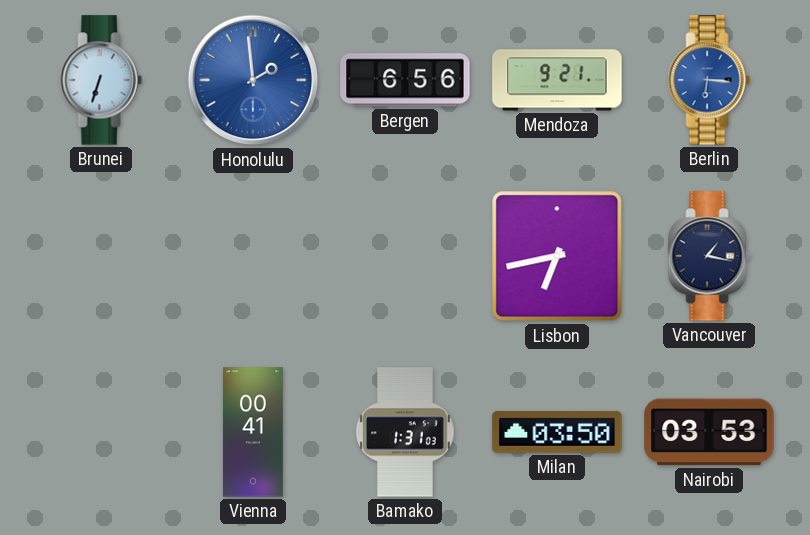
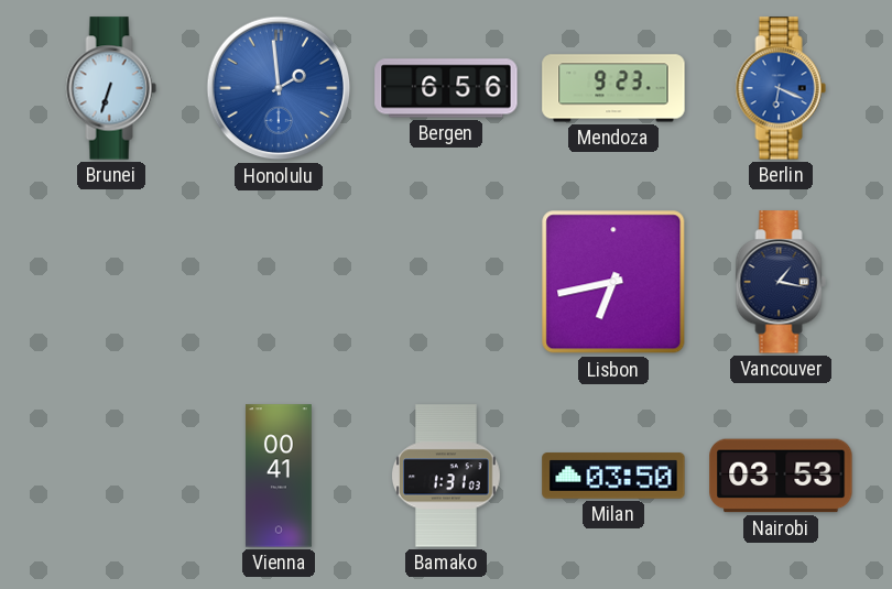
Mendoza: 9:21 -> 9:23 (613, 88)
Berlin: 6:16 -> 6:19 (781, 88)
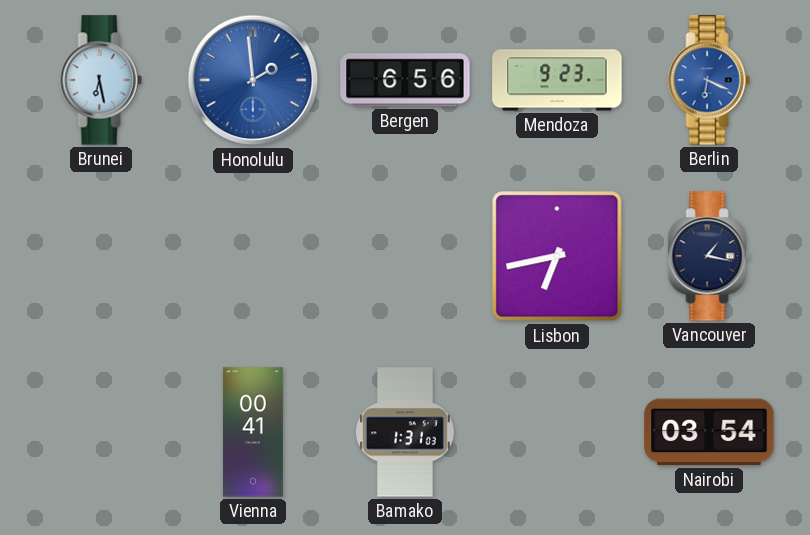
Brunei: 6:33 -> 6:28 (101, 80)
Milan: 03:50 -> none (613, 476)
Nairobi: 03:53 -> 03:54 (709, 432)
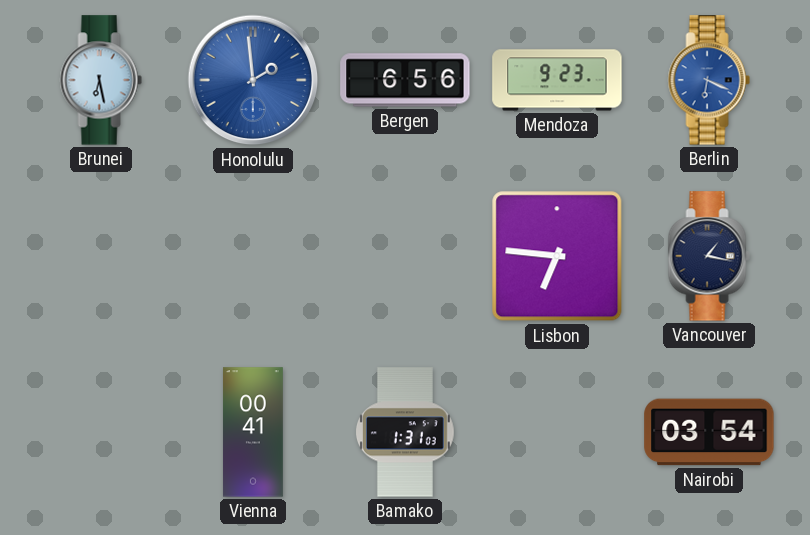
Lisbon: 6:43 -> 6:46 (557, 256)
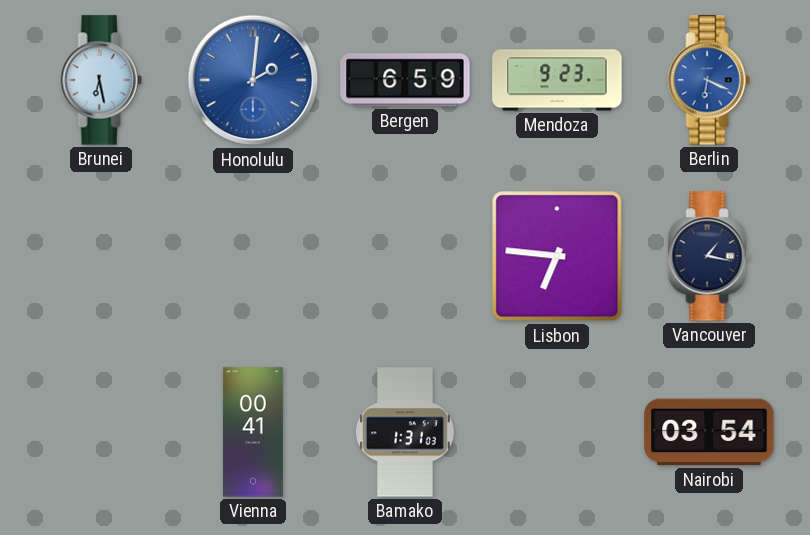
Honolulu: 1:59 -> 2:01 (253, 80)
Bergen: 6:56 -> 6:59 (405, 80)
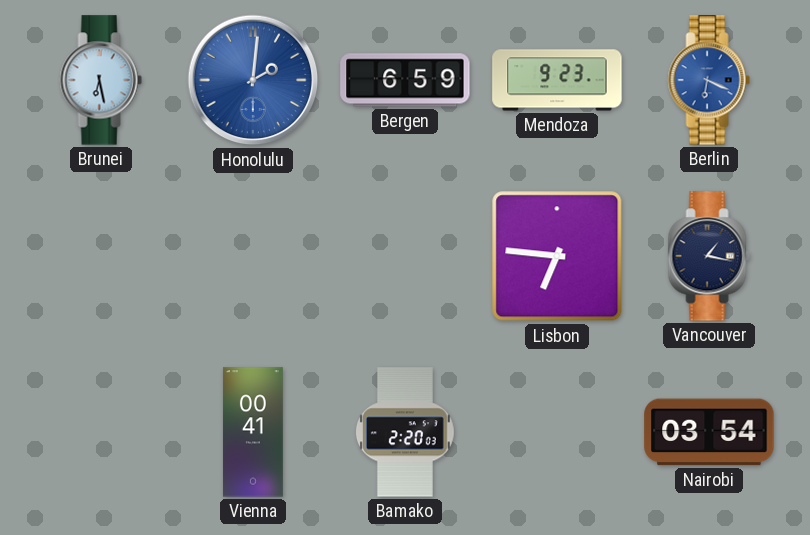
Bamako: 1:31 -> 2:20 (406, 432)
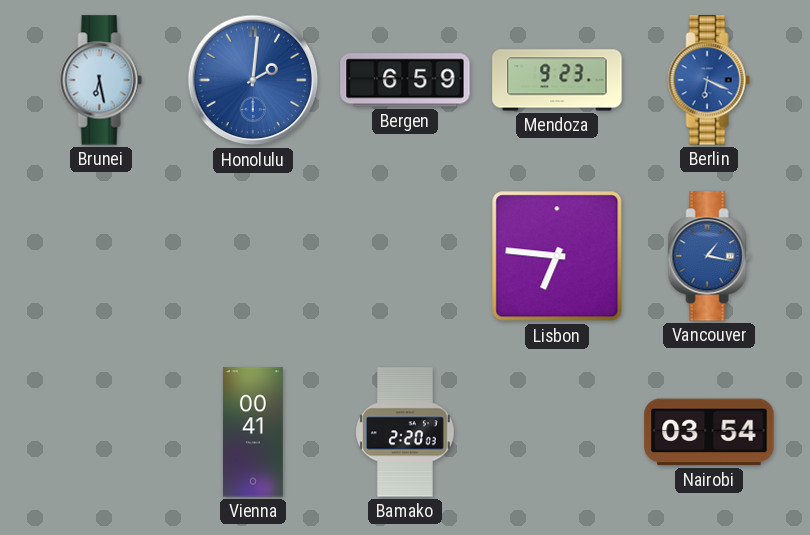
Vancouver dial: navy -> blue (709, 256)
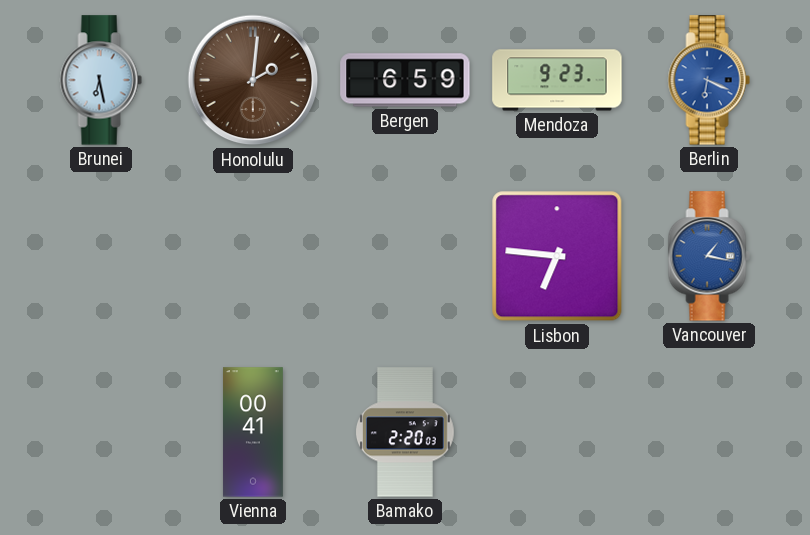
Honolulu dial: blue -> brown (253, 80)
Nairobi: 03:54 -> none (709, 432)
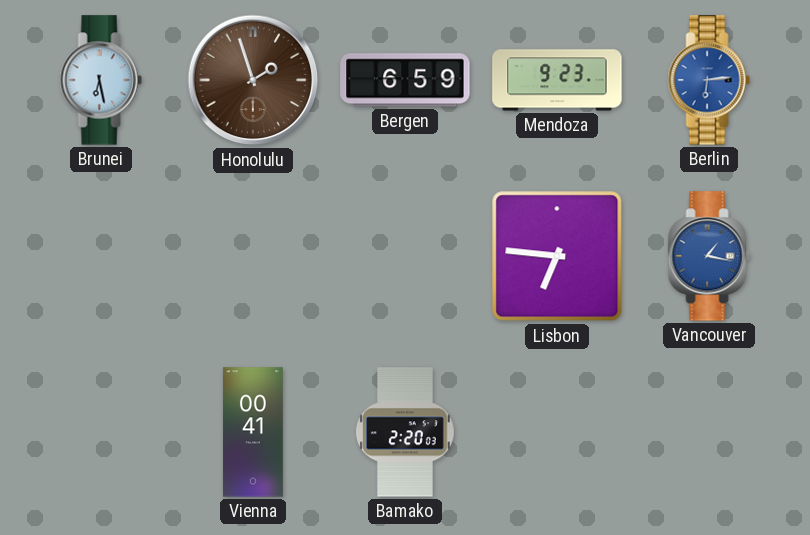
Honolulu: 2:01 -> 1:57 (253, 80)
Berlin: 6:19 -> 6:14 (709, 80)
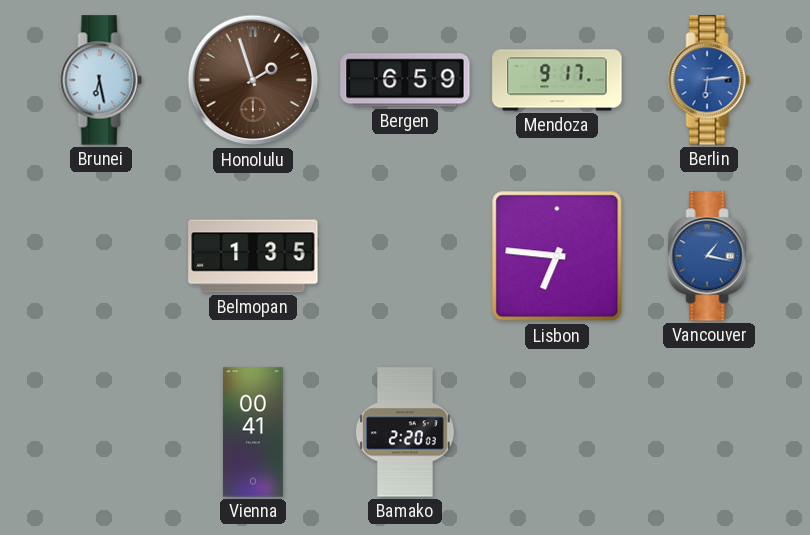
Mendoza: 9:23 -> 9:17 (557, 80)
Belmopan: none -> 1:35 (253, 256)
